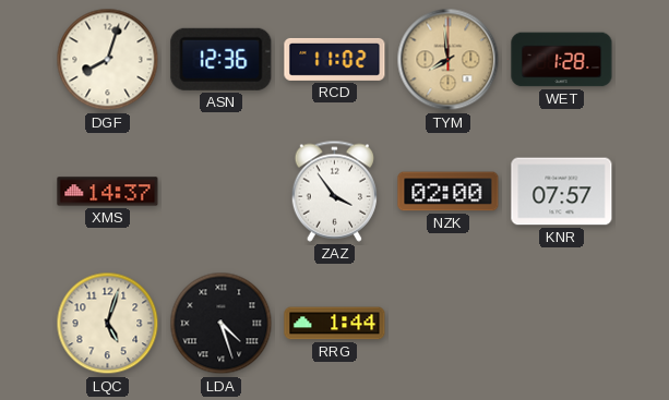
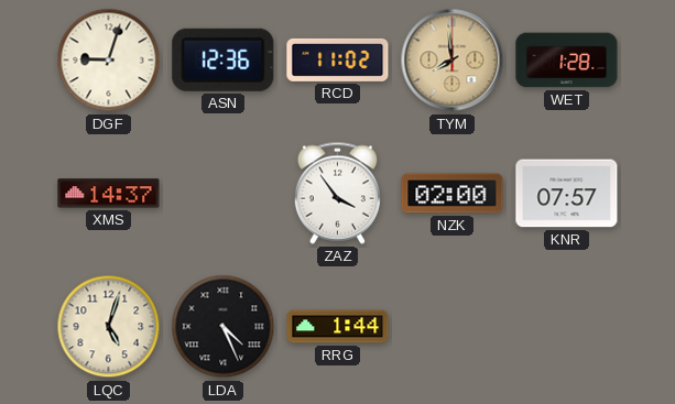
DGF: 8:03 -> 9:03 (109, 61)
LDA: 4:27 -> 4:26 (224, 327)
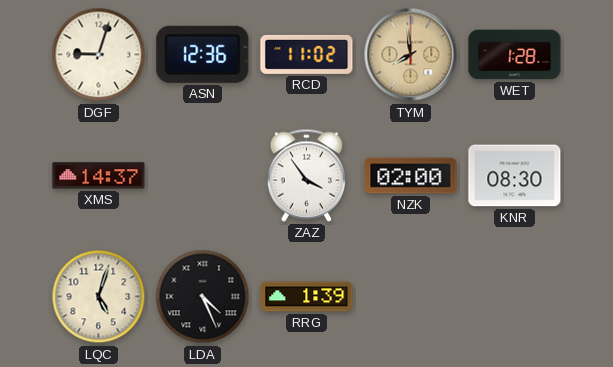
KNR: 07:57 -> 08:30 (515, 176)
RRG: 1:44 -> 1:39 (307, 297)
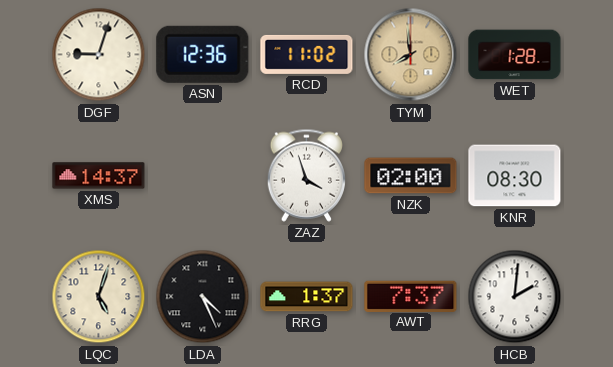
ZAZ: 3:54 -> 3:57 (306, 175)
RRG: 1:39 -> 1:37 (307, 297)
AWT: none -> 7:37 (411, 296)
HCB: none -> 2:01 (515, 297)
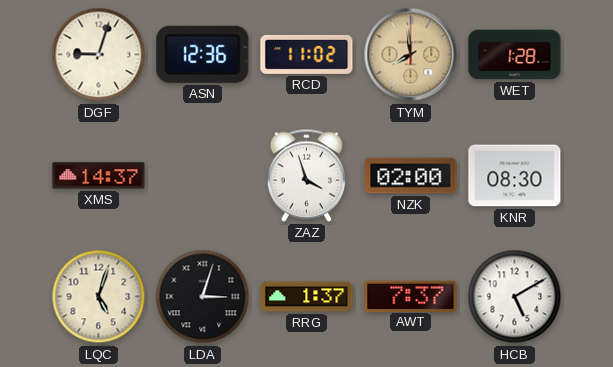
LDA: 4:26 -> 3:03 (203, 297)
HCB: 2:01 -> 5:10 (515, 297)
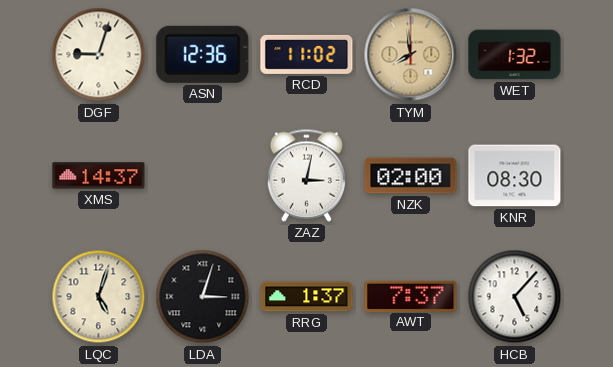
WET: 1:28 -> 1:32 (515, 55)
ZAZ: 3:57 -> 3:02 (306, 175)
HCB: 5:10 -> 5:07 (515, 297)
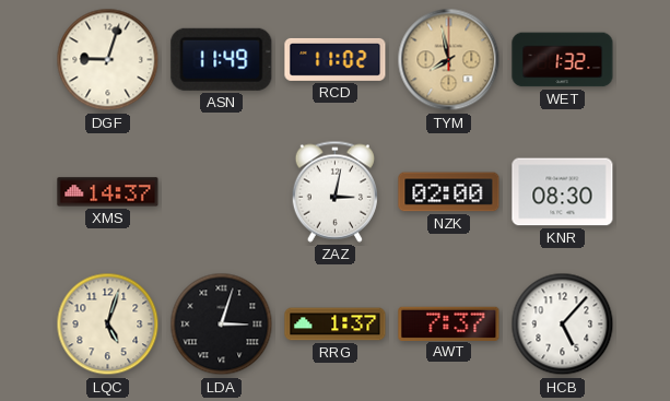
ASN: 12:36 -> 11:49 (222, 59)
TYM: 7:59 -> 7:58 (449, 60)
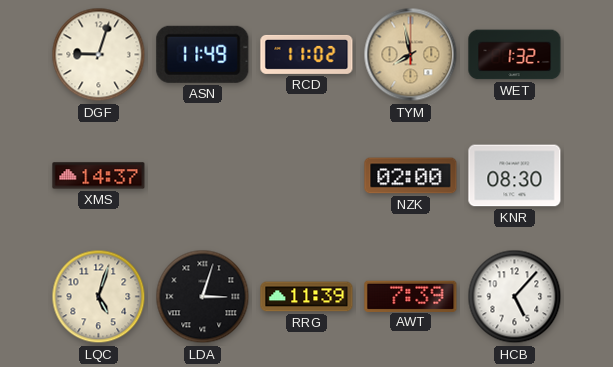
ZAZ: 3:02 -> none (334, 191)
RRG: 1:37 -> 11:39 (307, 297)
AWT: 7:37 -> 7:39 (411, 296)
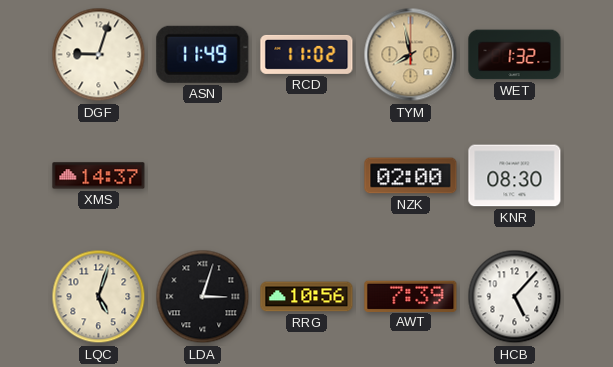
RRG: 11:39 -> 10:56 (307, 297)
